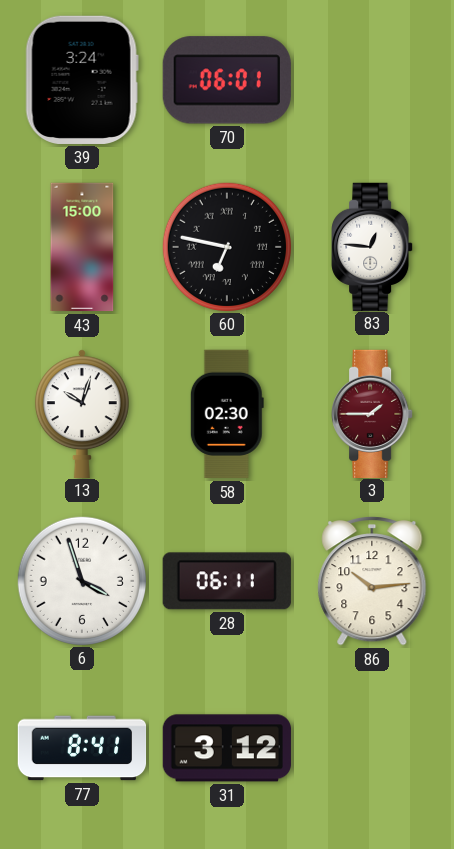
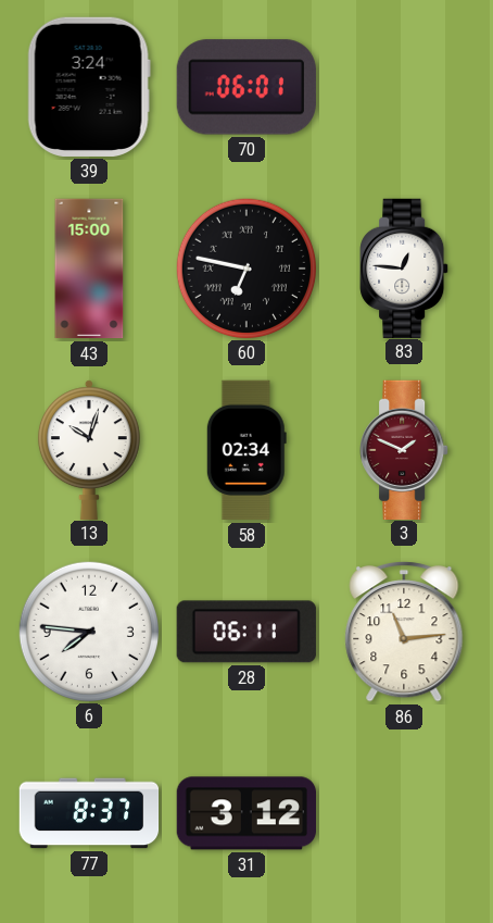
58: 02:30 -> 02:34 (246, 450)
3: 1:45 -> 1:49 (404, 449)
6: 3:57 -> 7:46 (88, 631)
86: 10:14 -> 11:14 (404, 633)
77: 8:41 -> 8:37 (89, 813)
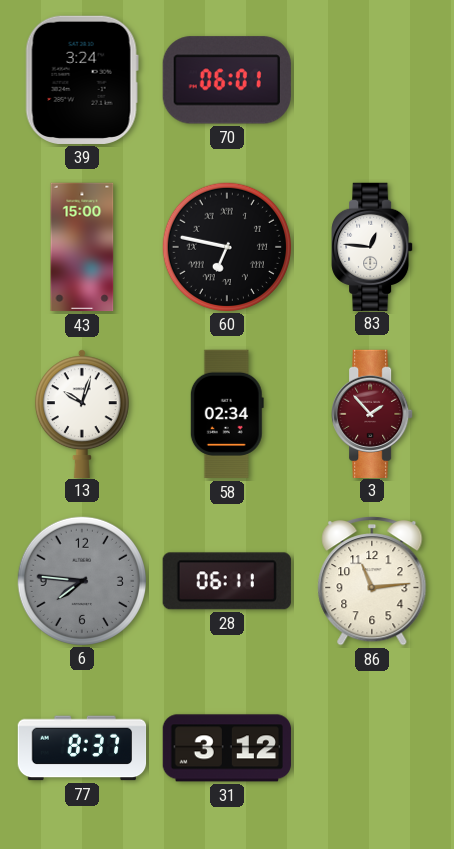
3: 1:49 -> 1:53 (372, 413)
6 dial: white -> grey (81, 580)
